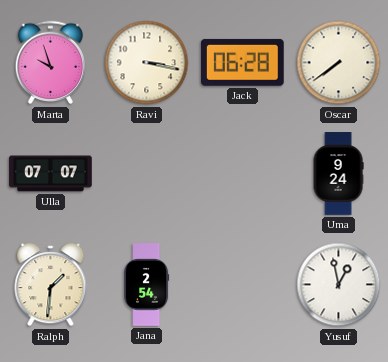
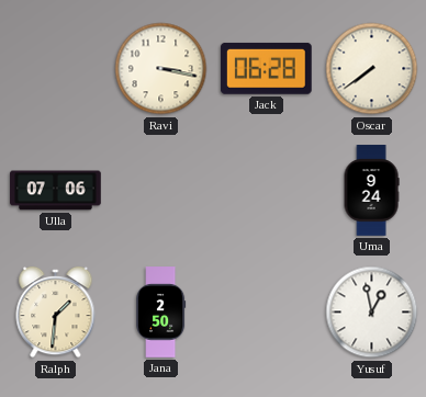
Marta: 9:57 -> none (51, 63)
Ulla: 07:07 -> 07:06 (56, 191)
Jana: 2:54 -> 2:50 (161, 313)
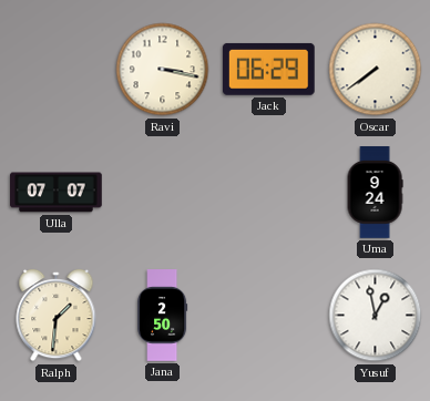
Jack: 06:28 -> 06:29 (268, 69)
Ulla: 07:06 -> 07:07 (57, 193)
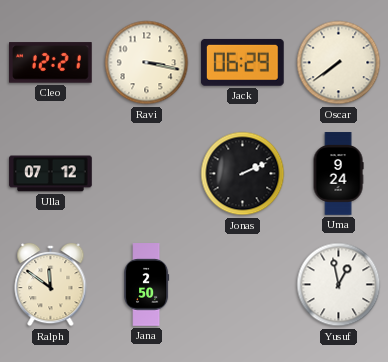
Cleo: none -> 12:21 (51, 63)
Ulla: 07:07 -> 07:12 (51, 174)
Jonas: none -> 2:11 (243, 174)
Ralph: 1:31 -> 11:51 (51, 285)
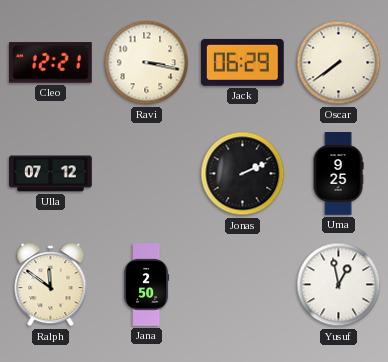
Uma: 9:24 -> 9:25 (338, 174)
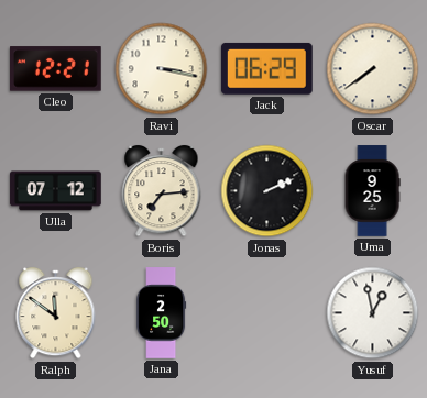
Boris: none -> 7:14 (162, 191)
